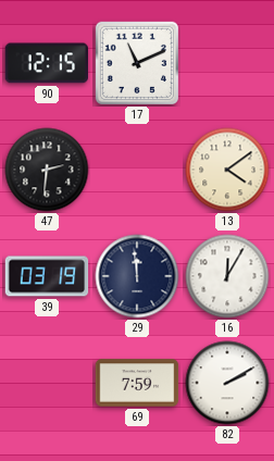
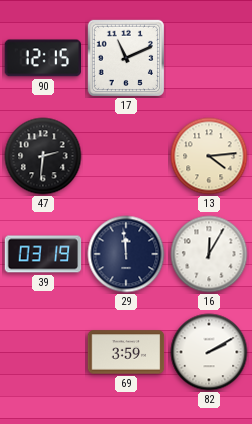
13: 4:09 -> 4:14 (209, 156)
69: 7:59 -> 3:59 (126, 352)
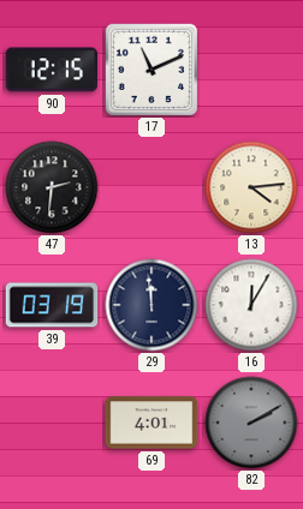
69: 3:59 -> 4:01 (151, 423)
82 dial: white -> grey (251, 423)
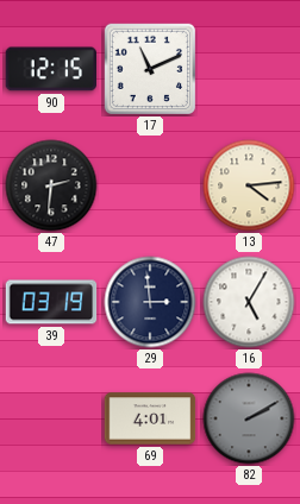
29: 11:59 -> 2:59 (150, 302)
16: 12:05 -> 5:05 (249, 302)
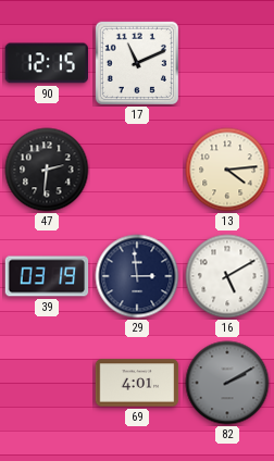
16: 5:05 -> 5:10 (227, 276)
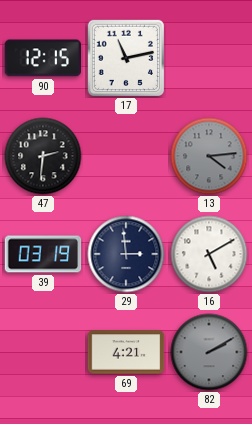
17: 11:11 -> 11:13 (125, 57)
13 dial: cream -> grey (209, 156)
69: 4:01 -> 4:21 (126, 352)
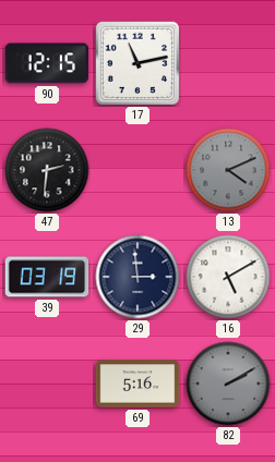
13: 4:14 -> 4:11 (228, 170)
69: 4:21 -> 5:16 (137, 384)
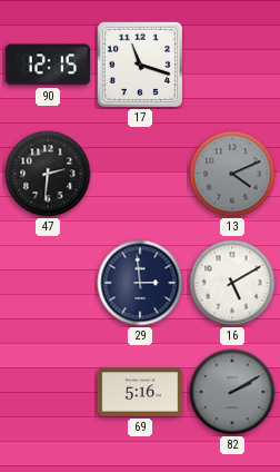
17: 11:13 -> 11:18 (139, 63)
39: 03:19 -> none (47, 277)
